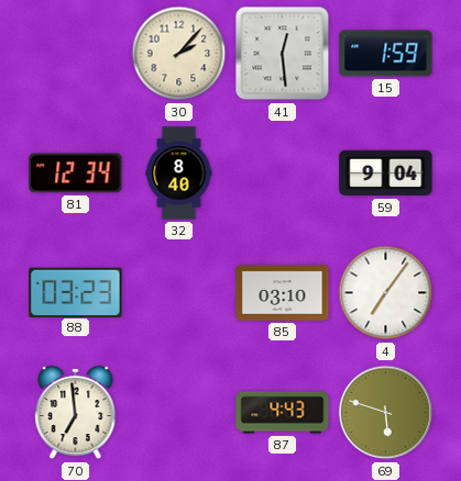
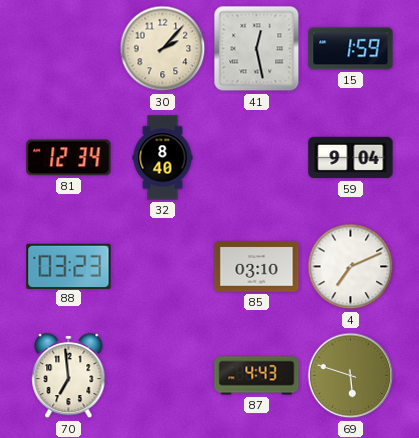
41: 12:29 -> 12:28 (257, 49)
4: 7:06 -> 7:11 (351, 267)
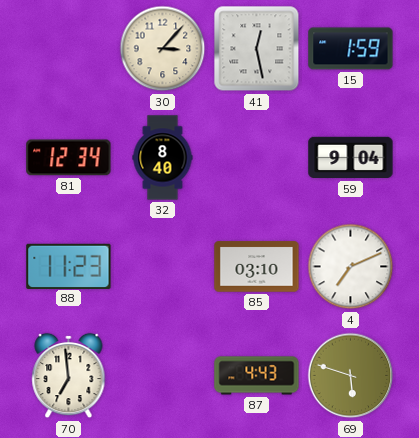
30: 2:07 -> 3:07 (163, 49)
88: 03:23 -> 11:23 (69, 266)
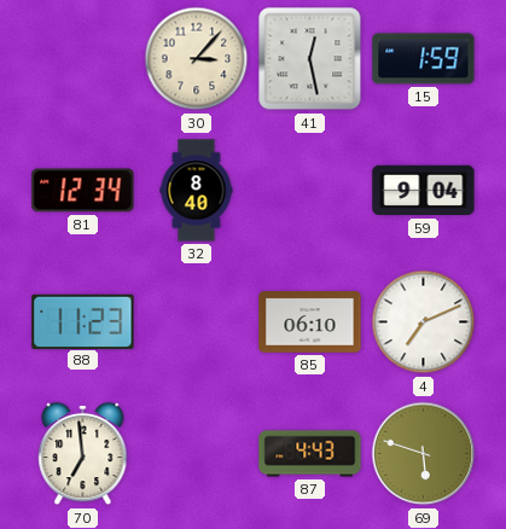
85: 03:10 -> 06:10 (310, 322)
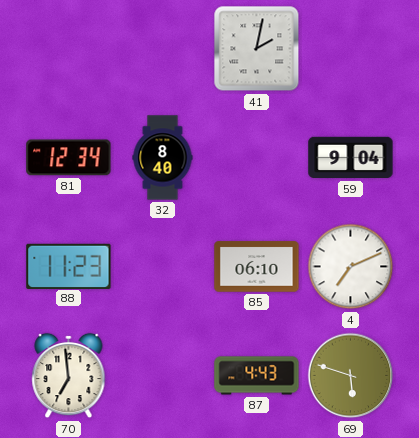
30: 3:07 -> none (197, 59)
41: 12:28 -> 2:02 (257, 49)
15: 1:59 -> none (424, 59)
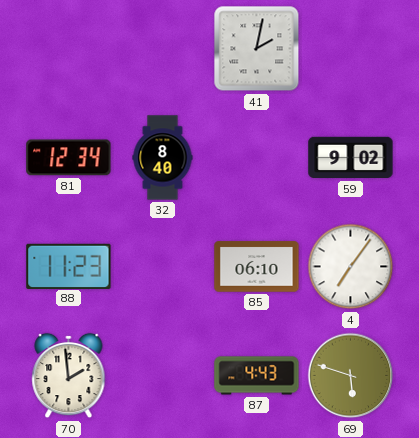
59: 9:04 -> 9:02 (351, 158)
4: 7:11 -> 7:06 (351, 267)
70: 6:59 -> 1:59 (69, 376)
